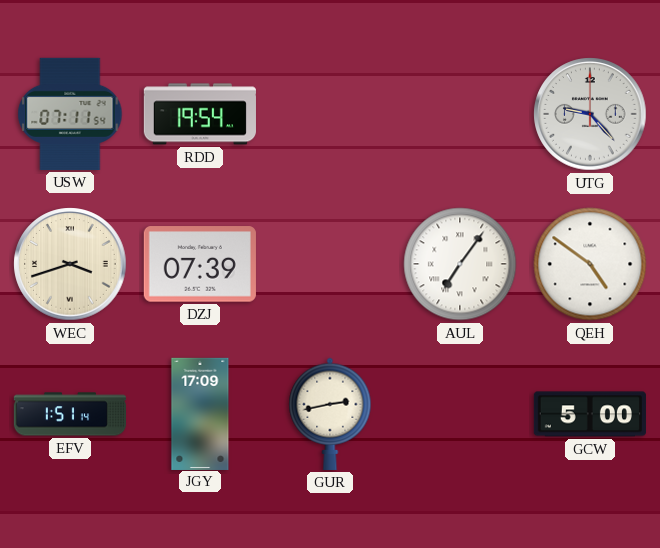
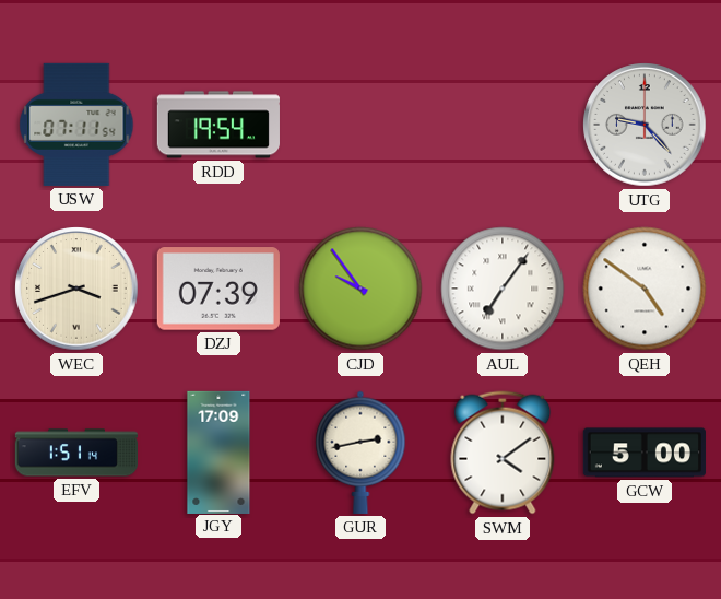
CJD: none -> 9:54 (361, 289)
SWM: none -> 4:09 (503, 453)
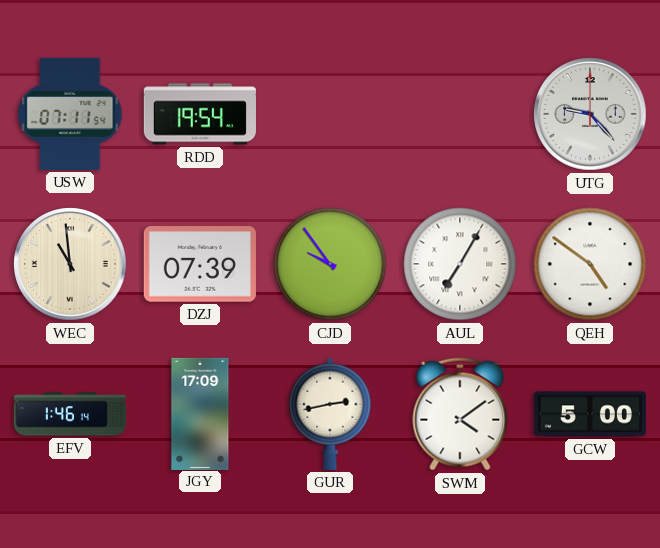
WEC: 3:42 -> 10:59 (70, 264)
AUL: 7:06 -> 7:05 (460, 264)
EFV: 1:51 -> 1:46 (69, 414)
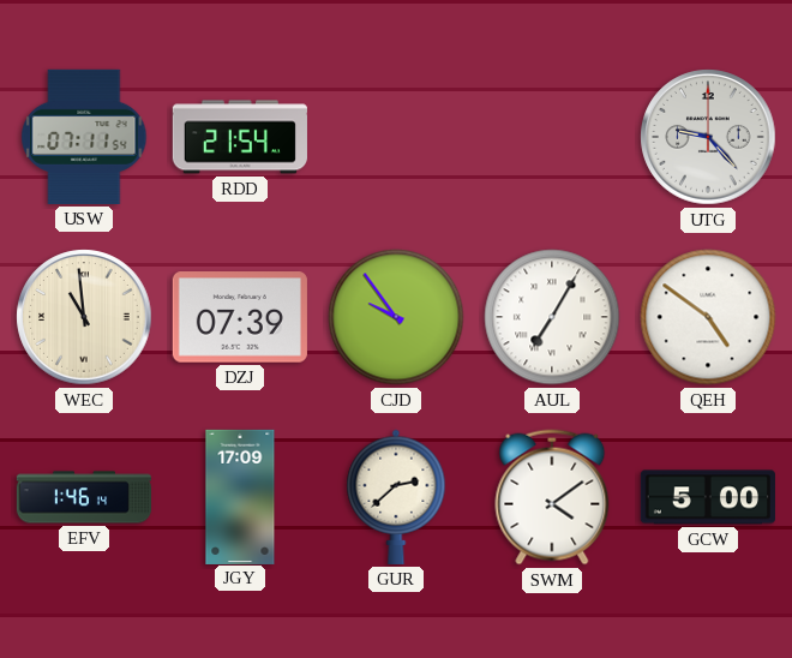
RDD: 19:54 -> 21:54 (240, 137)
GUR: 2:43 -> 2:38 (396, 497)
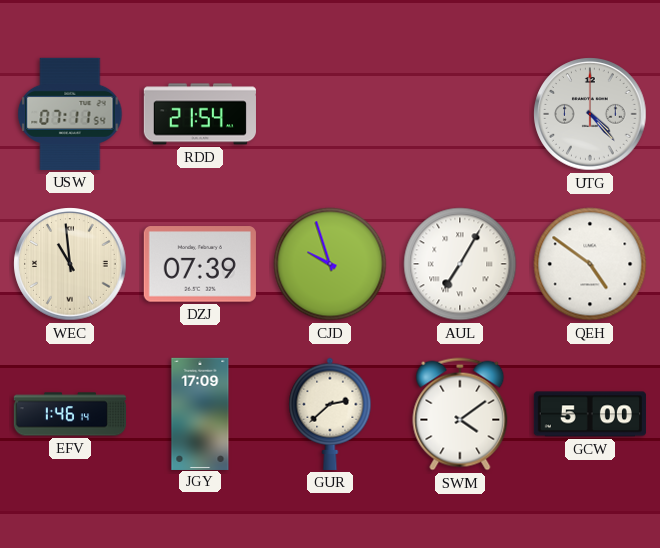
UTG: 9:23 -> 4:23 (590, 114)
CJD: 9:54 -> 9:57 (330, 264)
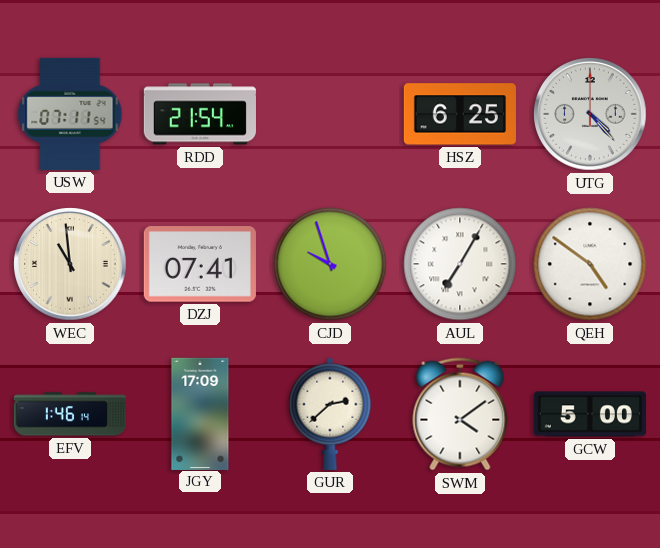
HSZ: none -> 6:25 (460, 114)
DZJ: 07:39 -> 07:41 (200, 264)
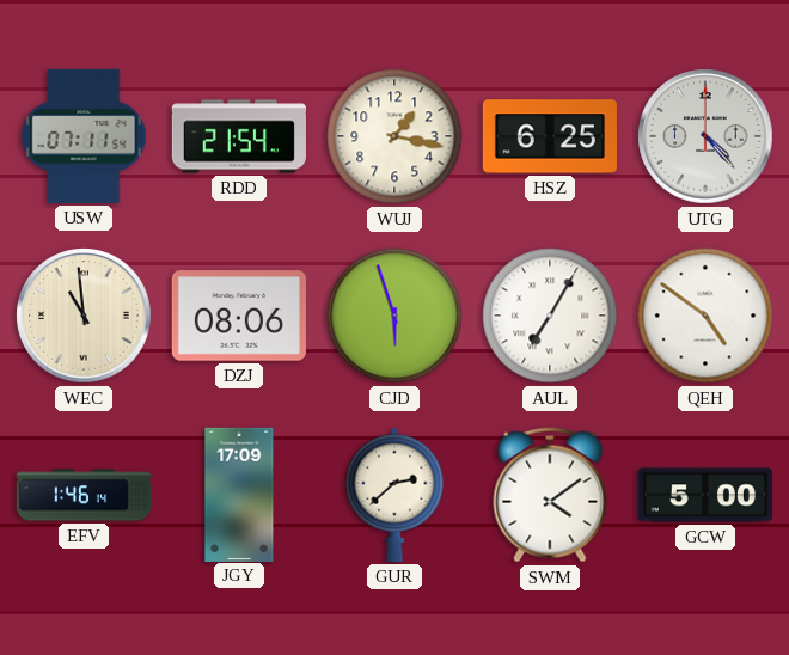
WUJ: none -> 1:17 (395, 136)
DZJ: 07:41 -> 08:06 (239, 316)
CJD: 9:57 -> 5:57 (395, 316)
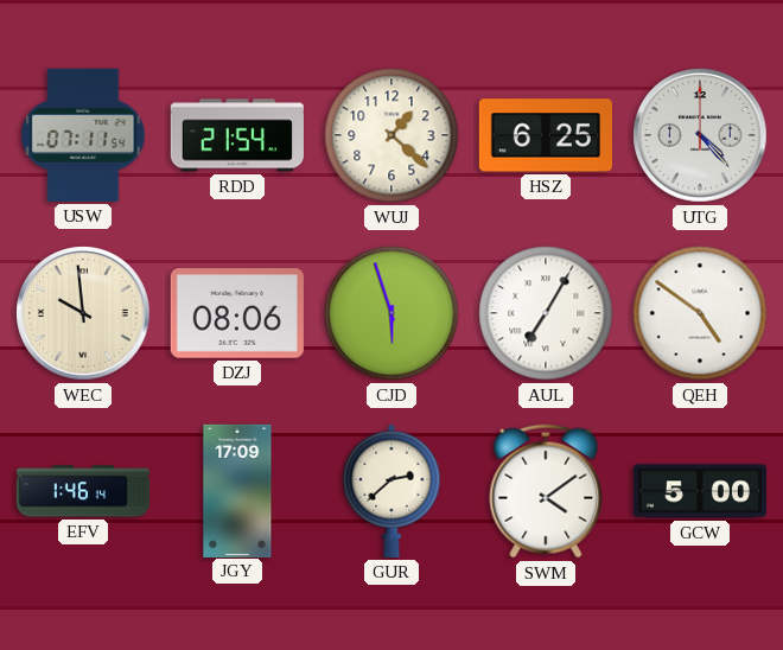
WUJ: 1:17 -> 1:22 (391, 135)
WEC: 10:59 -> 9:59 (83, 313)
